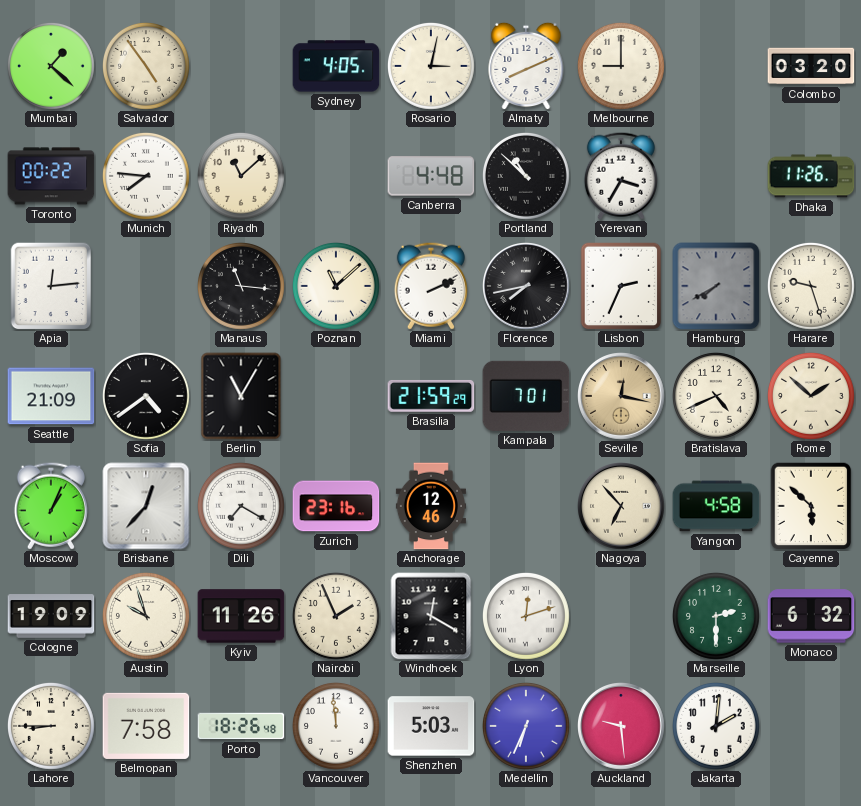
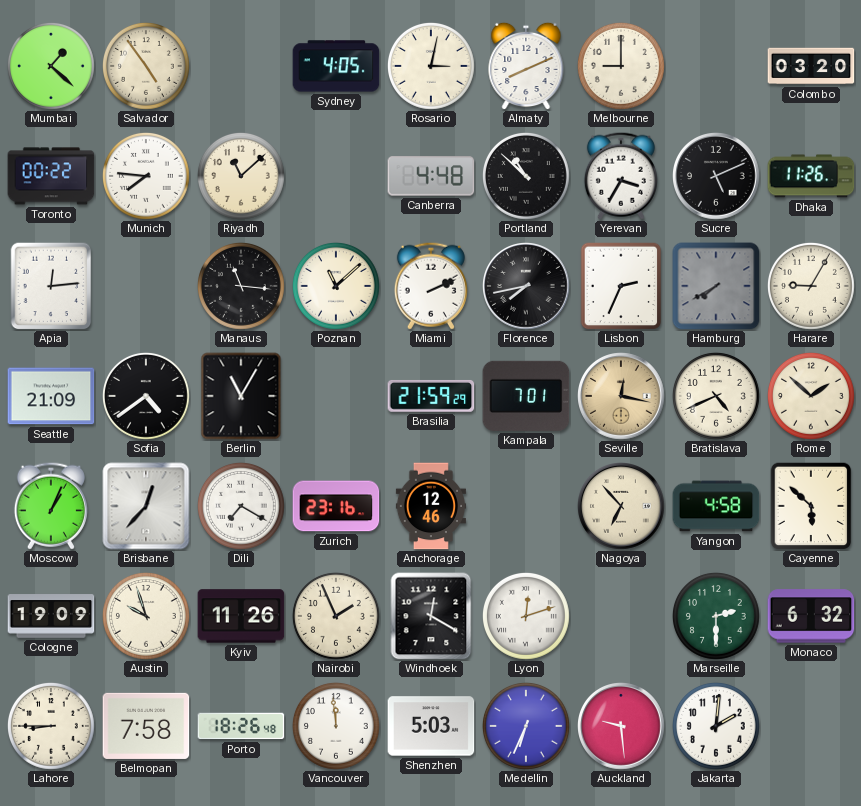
Sucre: none -> 5:11 (717, 177)
Harare: 9:27 -> 9:05 (811, 286)
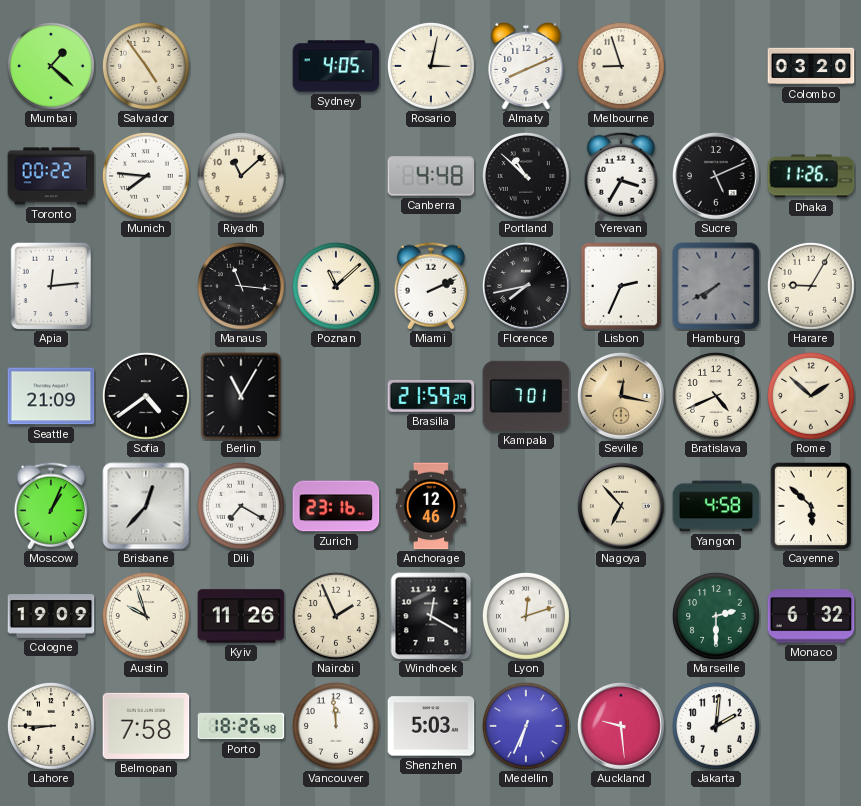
Melbourne: 9:00 -> 8:57 (621, 66)
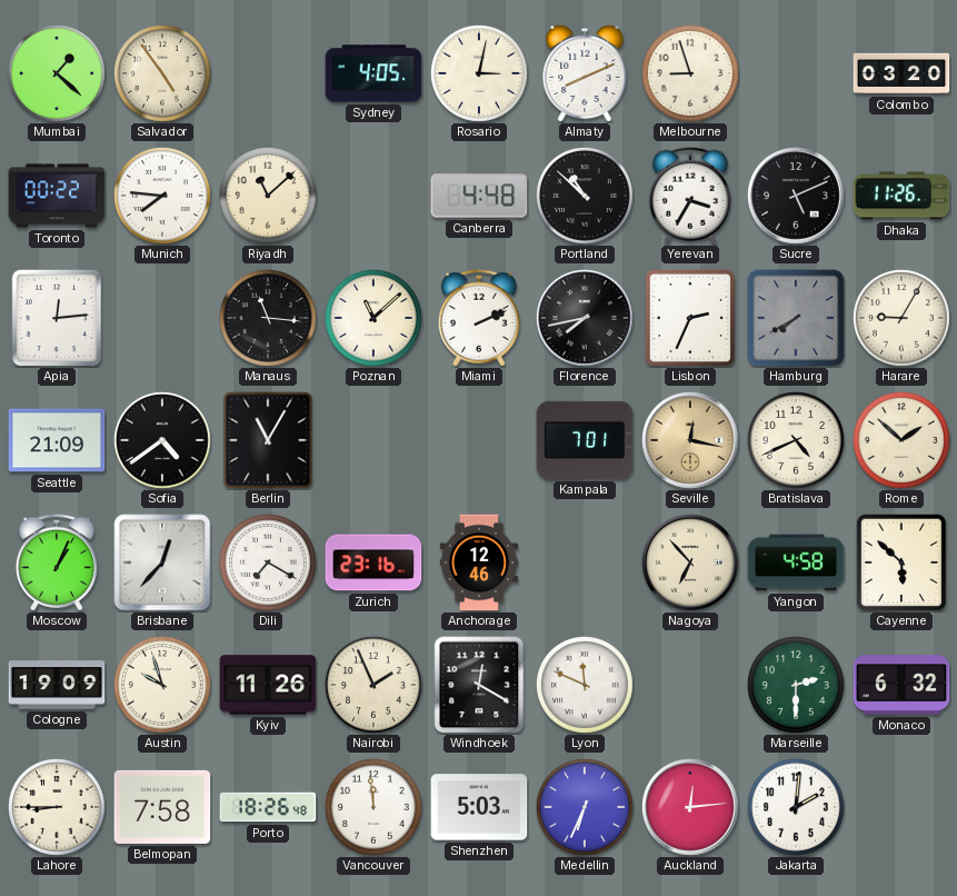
Brasilia: 21:59 -> none (431, 396)
Lyon: 12:12 -> 11:49 (585, 685)
Auckland: 9:29 -> 12:14 (691, 808)
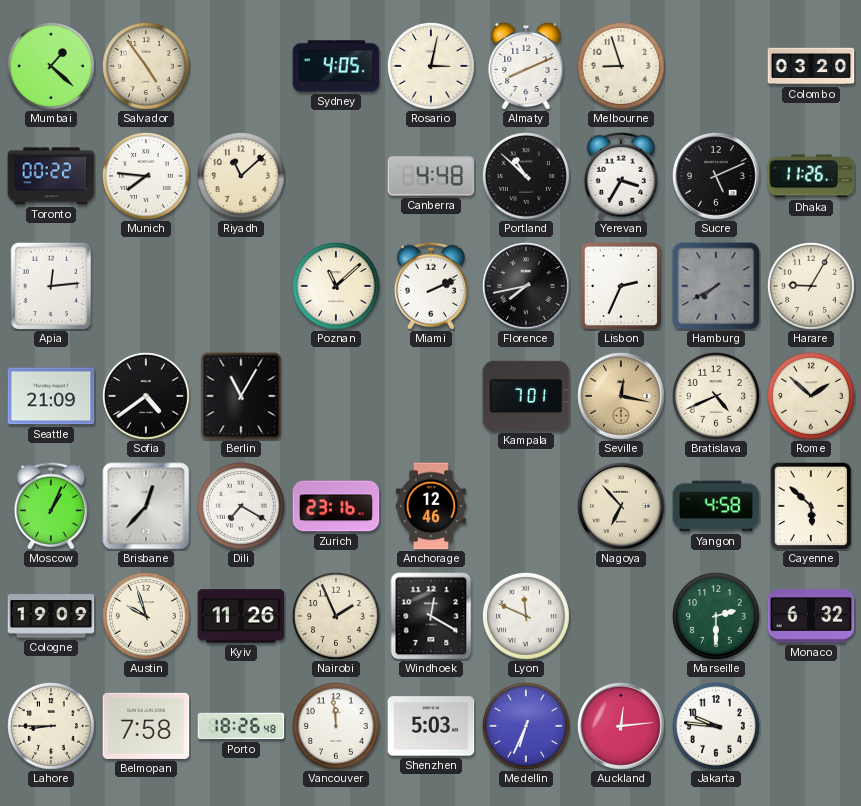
Manaus: 11:16 -> none (268, 318)
Jakarta: 2:01 -> 9:46 (716, 726)
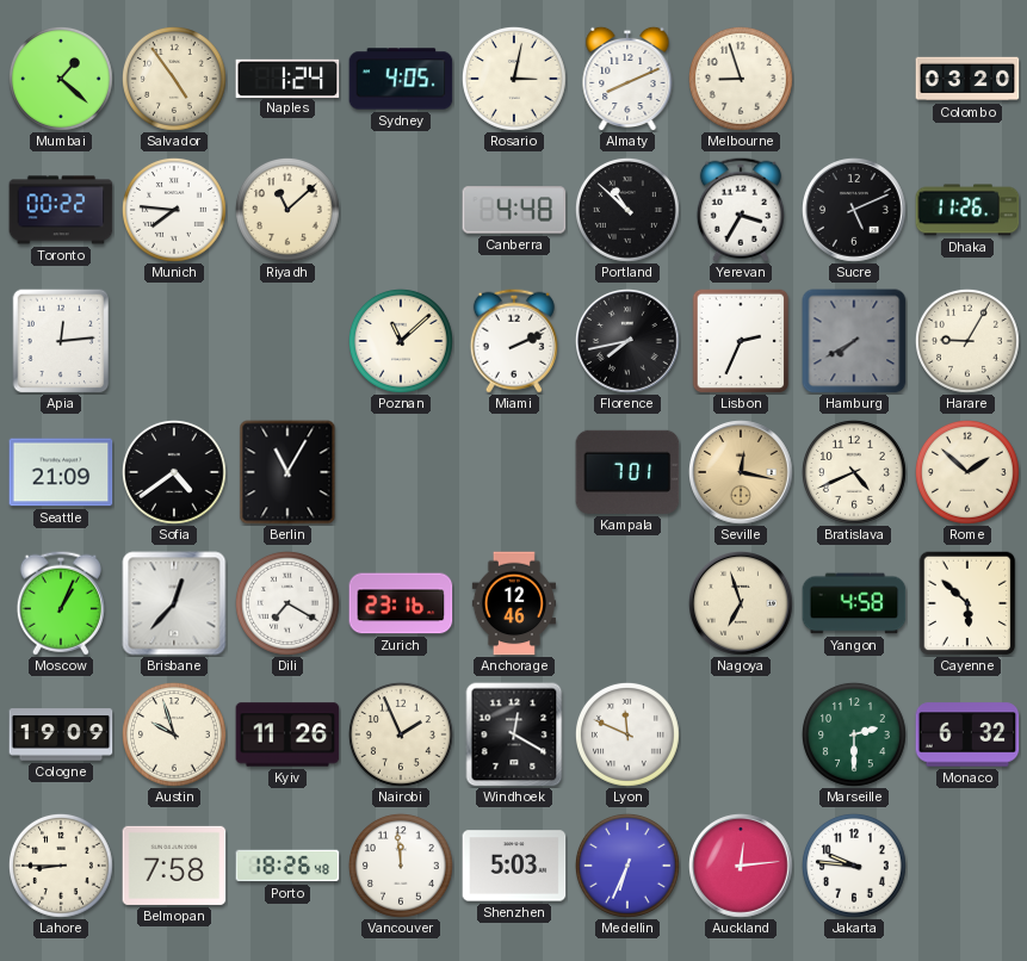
Naples: none -> 1:24 (287, 77)
Nagoya: 6:53 -> 6:57 (742, 604)
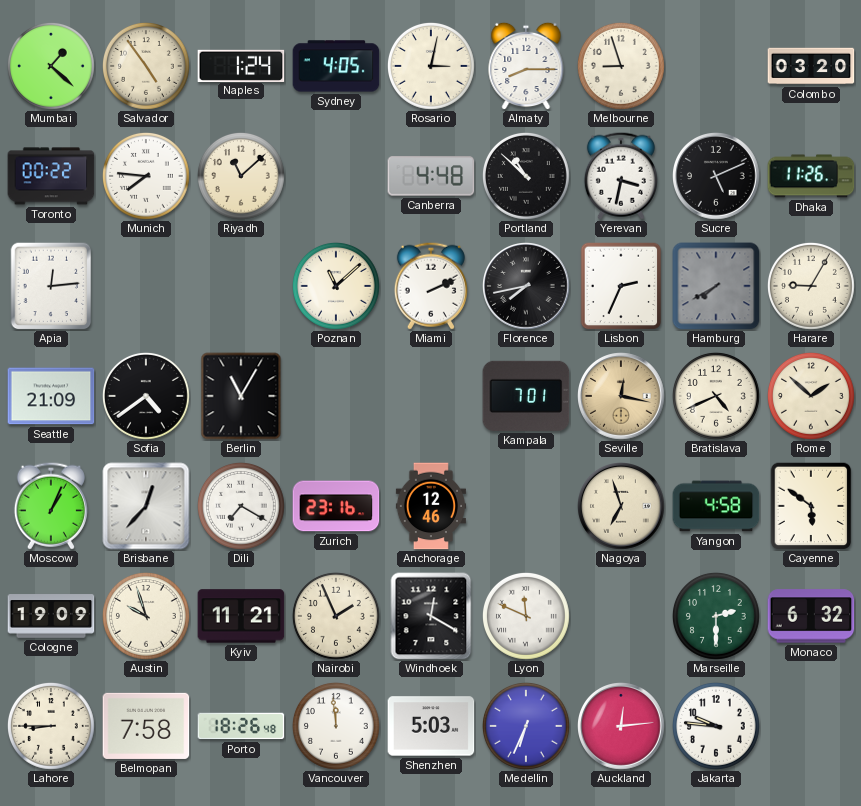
Almaty: 8:11 -> 8:15 (526, 66)
Yerevan: 3:35 -> 3:32 (621, 176)
Cayenne: 5:52 -> 5:51 (811, 506)
Kyiv: 11:26 -> 11:21 (241, 616)
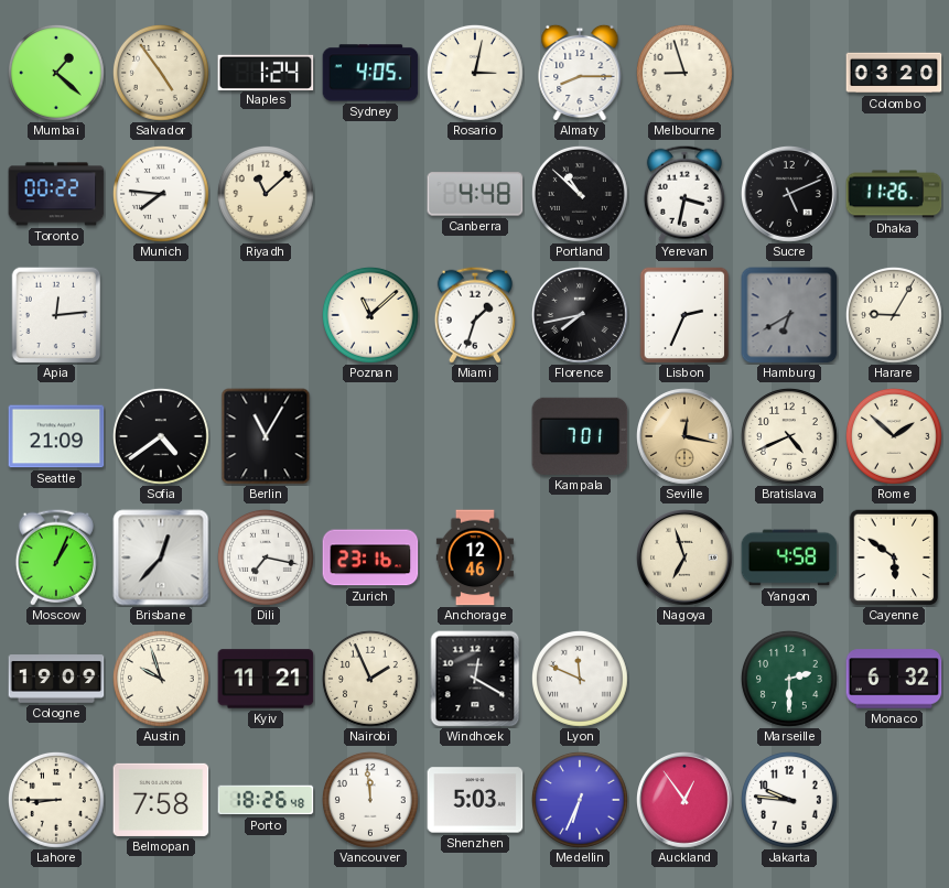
Miami: 2:11 -> 1:33 (475, 315)
Hamburg: 7:40 -> 6:40 (789, 315)
Dili: 7:20 -> 7:17 (266, 557)
Auckland: 12:14 -> 12:54 (686, 801)
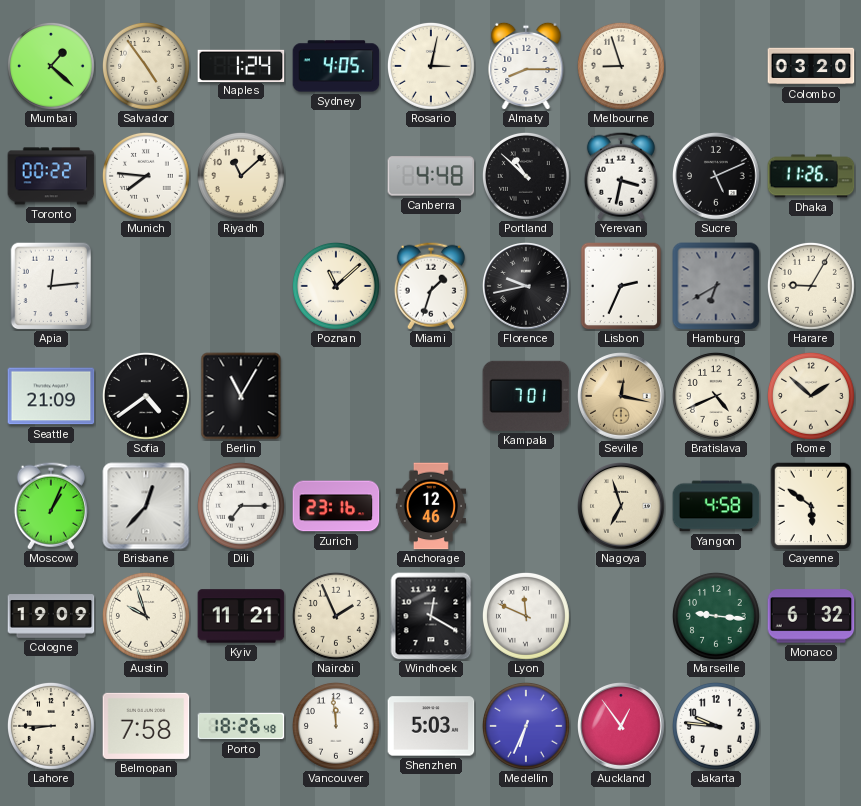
Florence: 7:43 -> 9:43 (527, 287)
Dili: 7:17 -> 7:15 (241, 506)
Marseille: 2:30 -> 9:16 (716, 616)
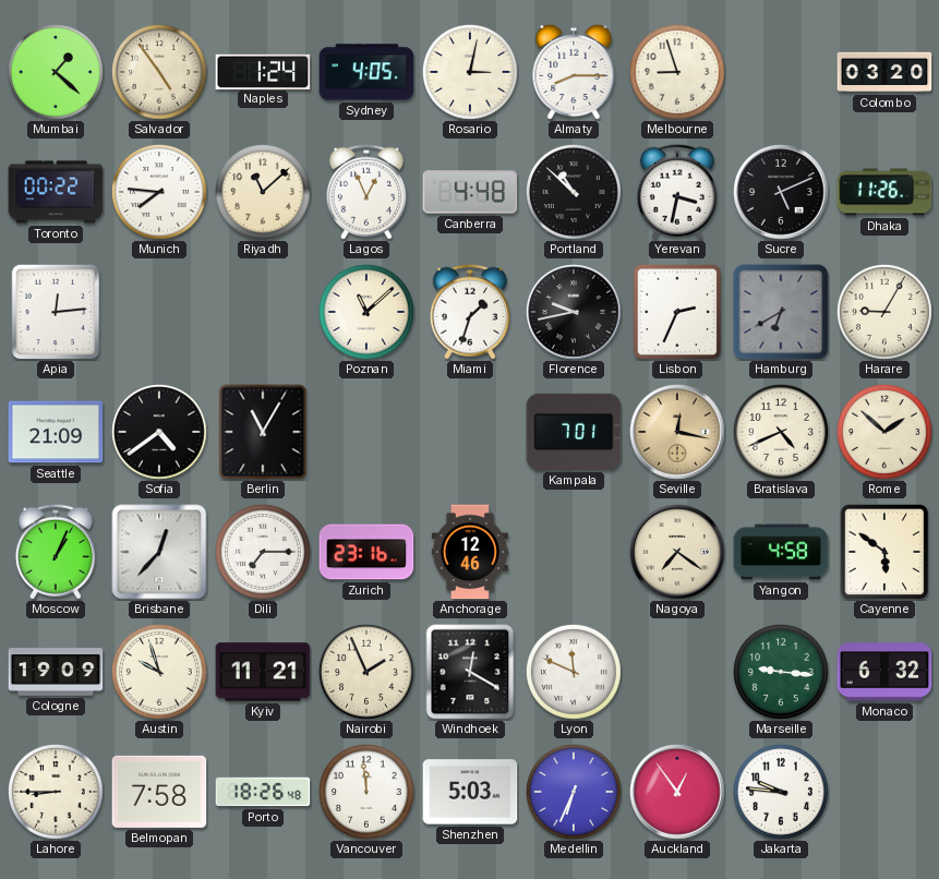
Lagos: none -> 12:56 (366, 192)
Nagoya: 6:57 -> 7:21 (678, 553)
